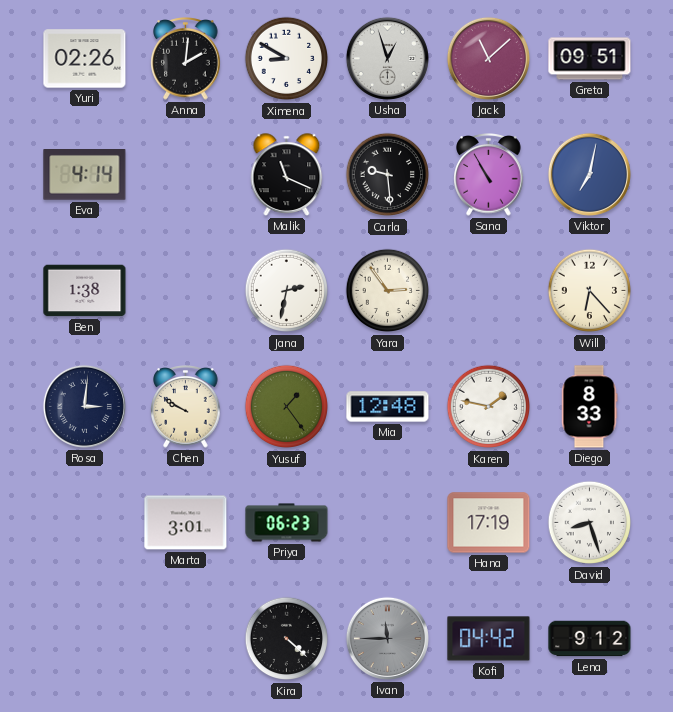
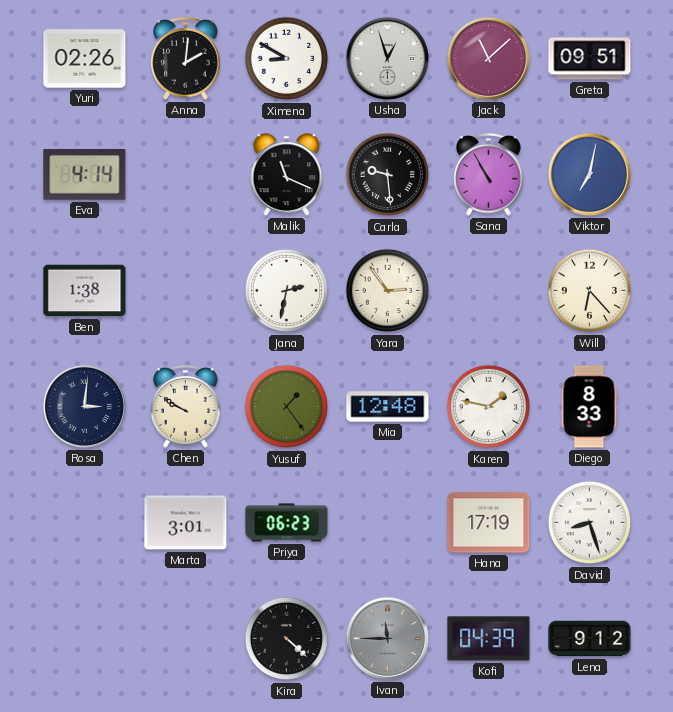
Kofi: 04:42 -> 04:39 (489, 639)
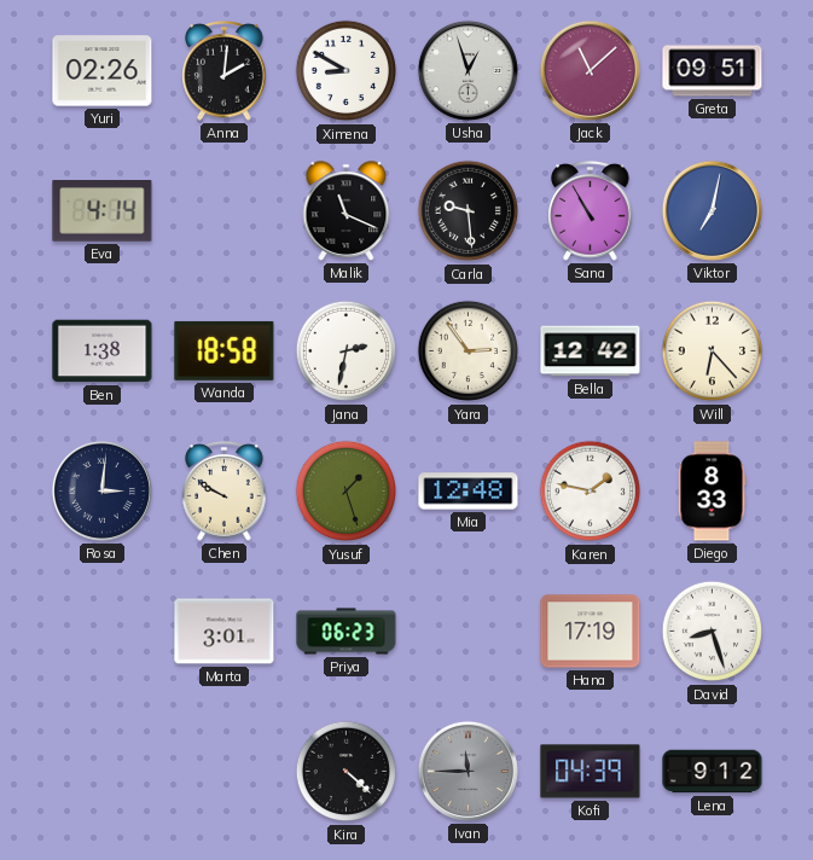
Wanda: none -> 18:58 (225, 350)
Bella: none -> 12:42 (591, 351)
Yusuf: 1:24 -> 1:27 (347, 492)
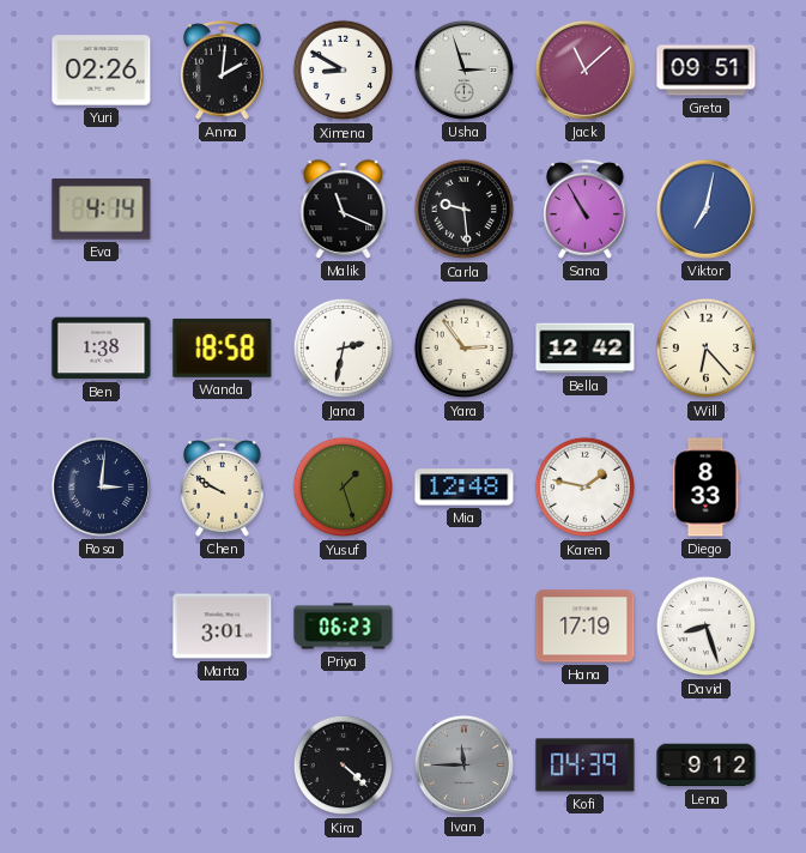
Usha: 12:57 -> 2:57 (463, 69)
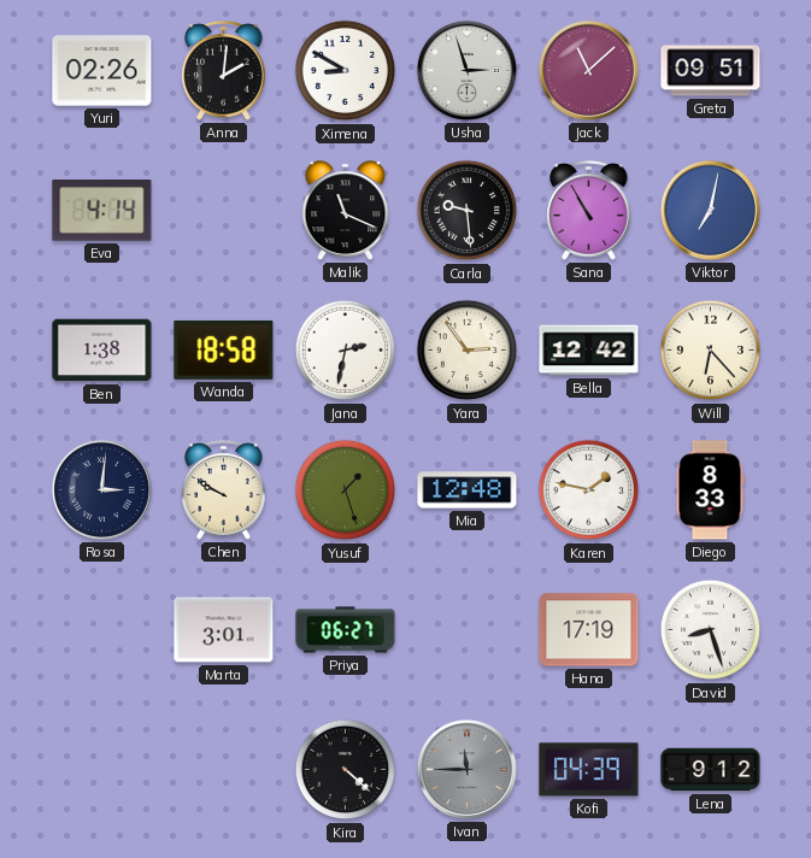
Priya: 06:23 -> 06:27 (346, 630)
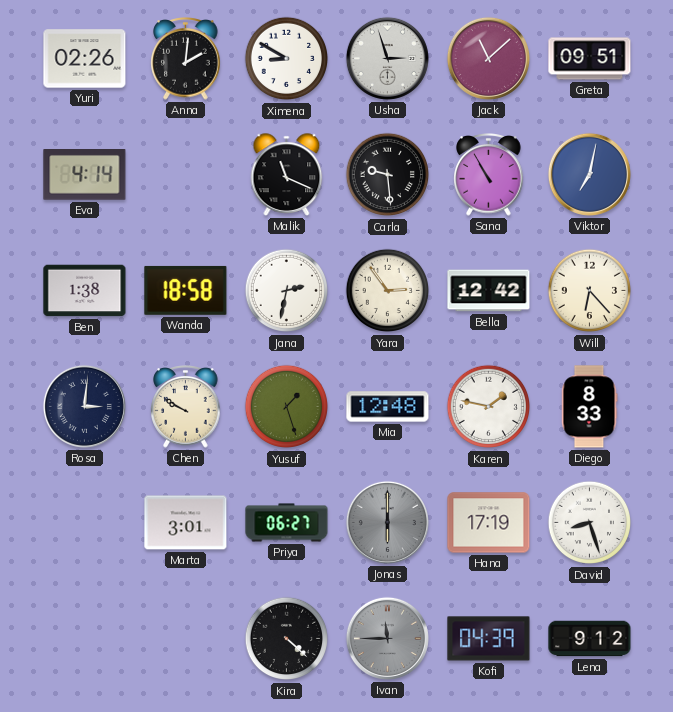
Jonas: none -> 6:00 (387, 522)
